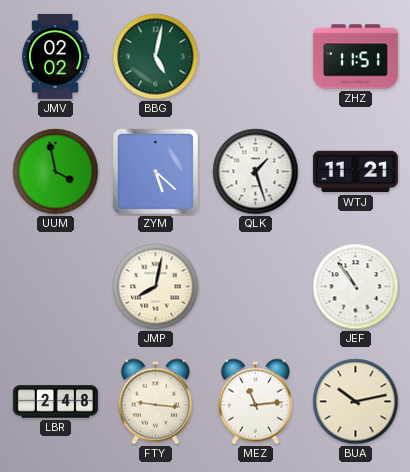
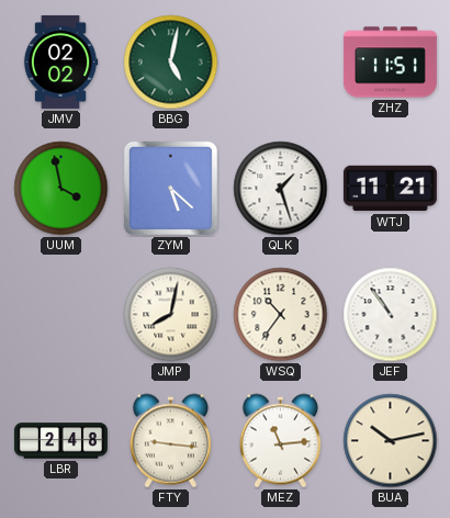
WSQ: none -> 10:36 (281, 315)
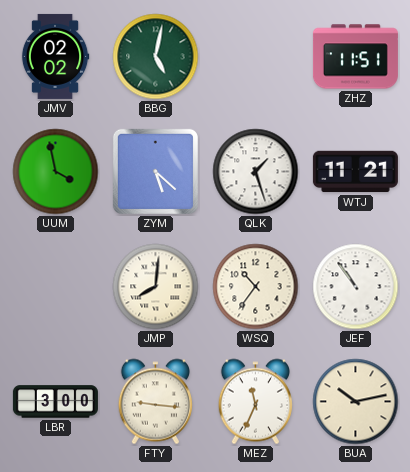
JMP: 8:02 -> 8:01 (156, 287)
LBR: 2:48 -> 3:00 (55, 402)
MEZ: 11:14 -> 11:34 (255, 402)
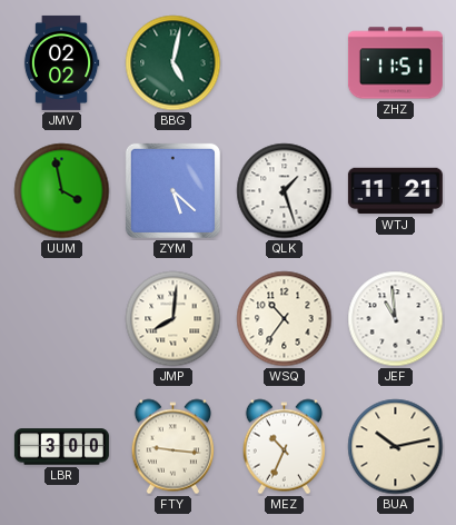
JEF: 10:54 -> 10:59 (396, 319)
MEZ: 11:34 -> 10:34 (284, 447)
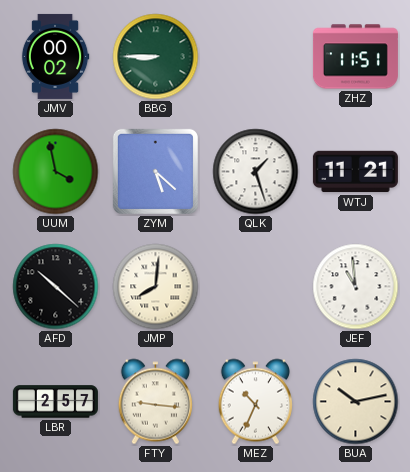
JMV: 02:02 -> 00:02 (55, 56)
BBG: 5:02 -> 8:45 (156, 57)
AFD: none -> 10:22 (56, 287)
WSQ: 10:36 -> none (285, 319)
LBR: 3:00 -> 2:57 (55, 402)
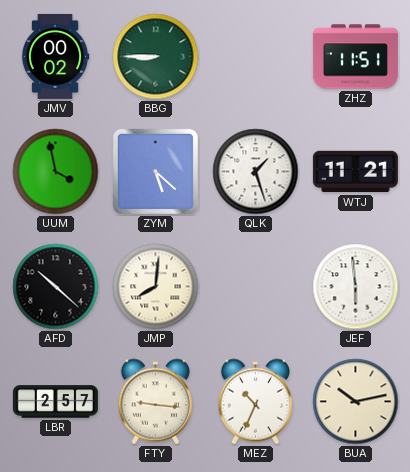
JEF: 10:59 -> 5:59 (356, 287)
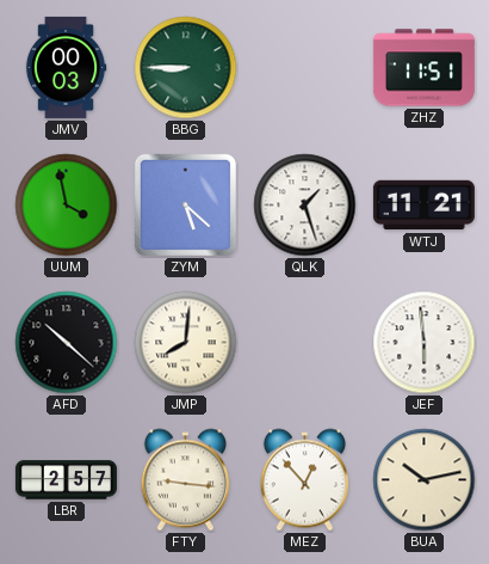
JMV: 00:02 -> 00:03 (66, 67)
MEZ: 10:34 -> 12:53 (304, 480)
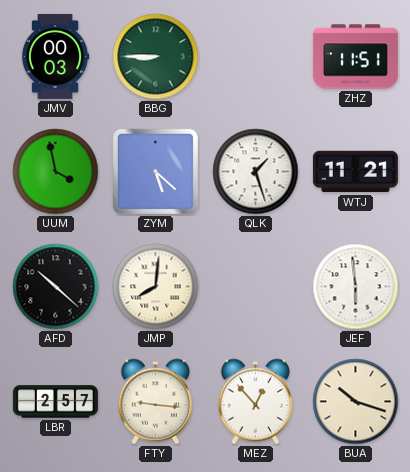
BUA: 10:13 -> 10:18 (356, 402)
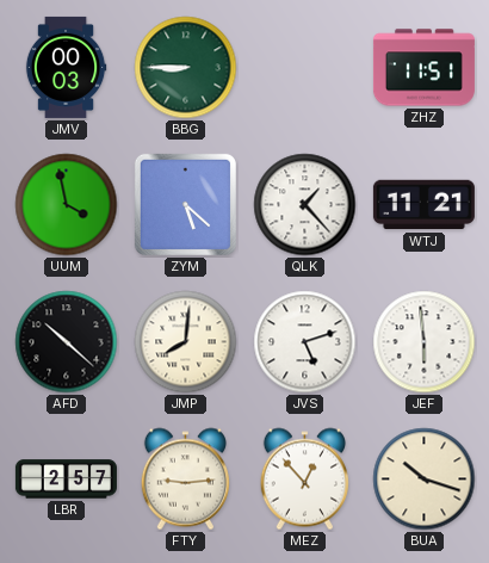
QLK: 1:27 -> 1:23 (305, 205)
JVS: none -> 5:12 (305, 342)
FTY: 9:16 -> 9:14 (185, 480)
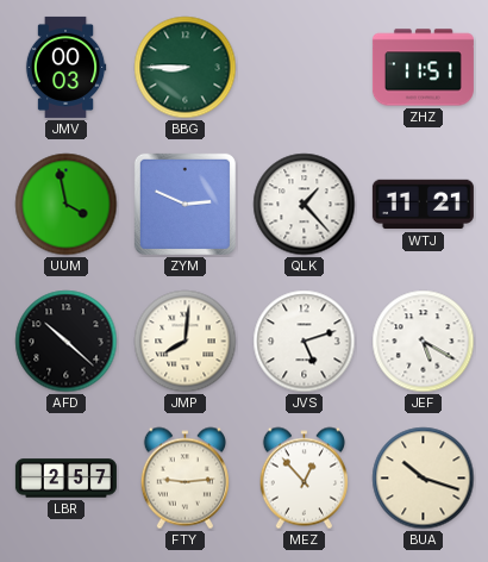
ZYM: 5:22 -> 2:49 (184, 204)
JEF: 5:59 -> 5:20 (424, 342)
